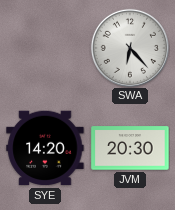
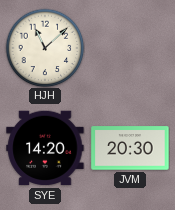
HJH: none -> 11:08 (45, 48)
SWA: 6:23 -> none (130, 48)
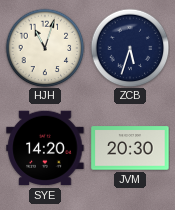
HJH: 11:08 -> 11:03 (45, 48)
ZCB: none -> 5:33 (130, 48)
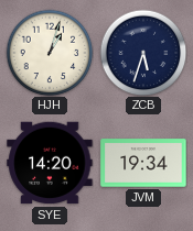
HJH: 11:03 -> 1:03 (50, 53)
JVM: 20:30 -> 19:34 (143, 163)
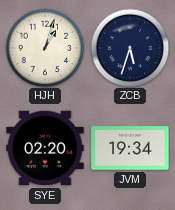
SYE: 14:20 -> 02:20 (45, 148)
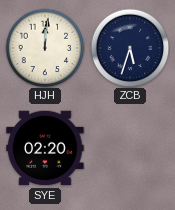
HJH: 1:03 -> 12:01 (45, 48)
JVM: 19:34 -> none (130, 148)
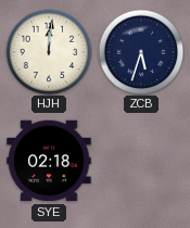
SYE: 02:20 -> 02:18 (49, 161)
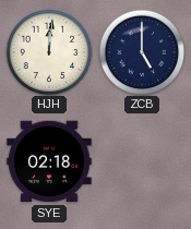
ZCB: 5:33 -> 5:00 (142, 52)
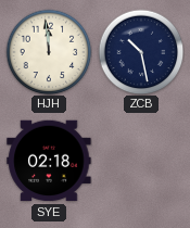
HJH: 12:01 -> 11:59 (49, 52)
ZCB: 5:00 -> 10:28 (141, 52)
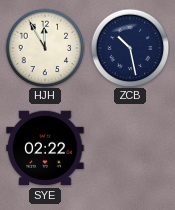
HJH: 11:59 -> 11:55 (45, 48)
SYE: 02:18 -> 02:22 (45, 148)
